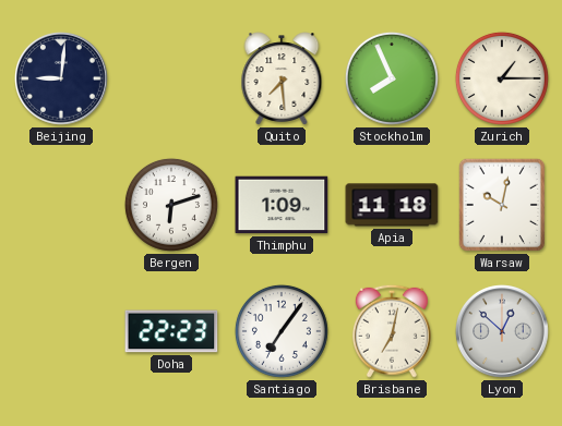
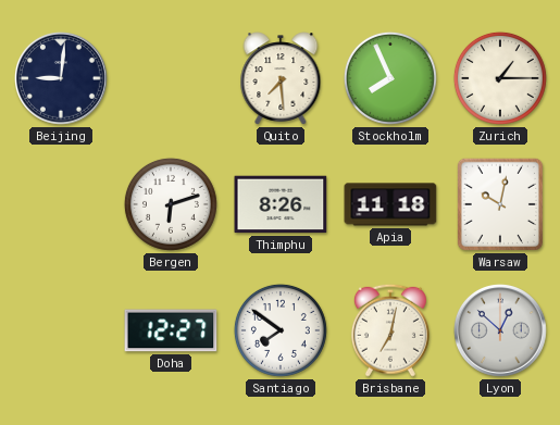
Thimphu: 1:09 -> 8:26 (281, 204)
Doha: 22:23 -> 12:27 (171, 330)
Santiago: 7:06 -> 7:51 (281, 330)
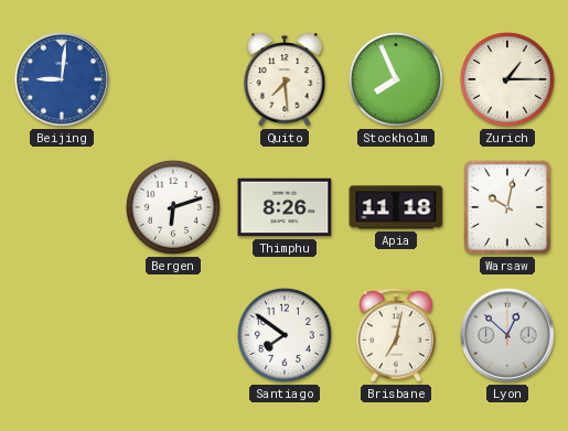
Beijing dial: navy -> blue (63, 80)
Doha: 12:27 -> none (171, 330)
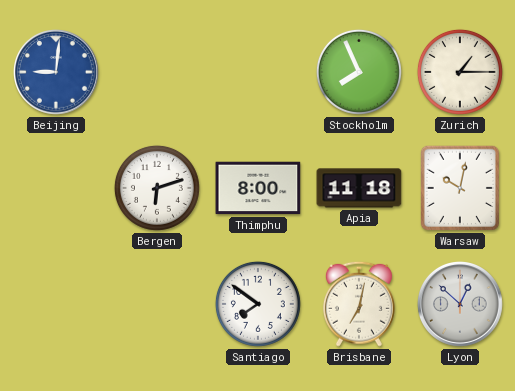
Quito: 7:29 -> none (285, 79)
Thimphu: 8:26 -> 8:00 (258, 188)
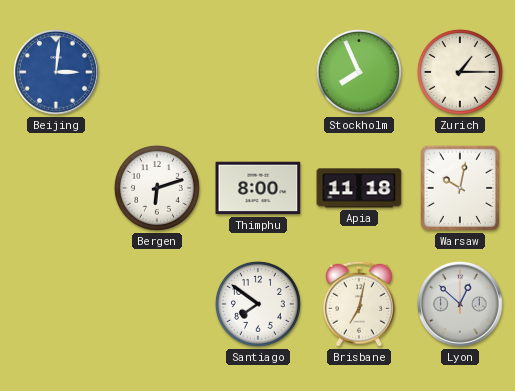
Beijing: 9:01 -> 3:01 (57, 73)
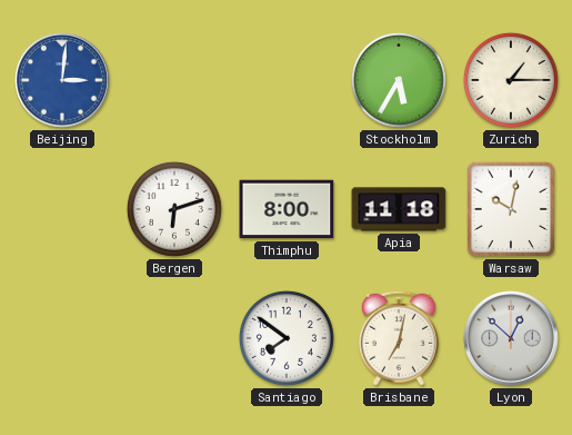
Stockholm: 7:56 -> 5:35 (399, 80)
